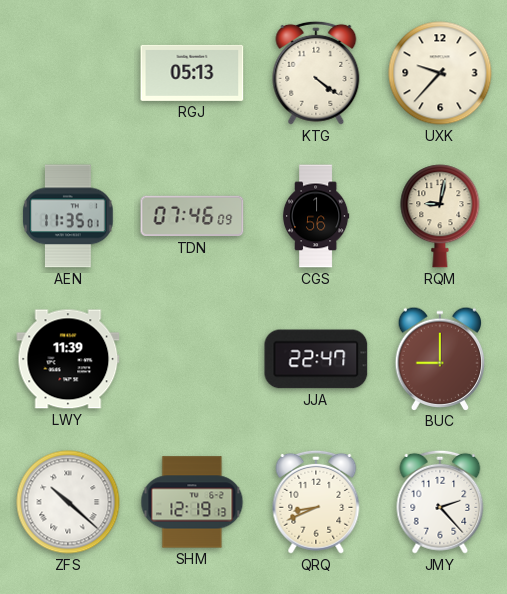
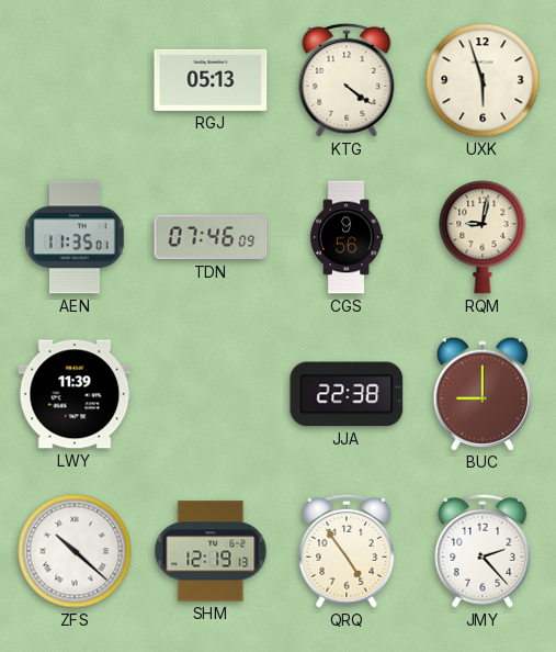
UXK: 9:37 -> 5:57 (483, 80)
CGS: 1:56 -> 9:56 (347, 237)
JJA: 22:47 -> 22:38 (347, 394)
QRQ: 8:41 -> 4:54 (347, 551)
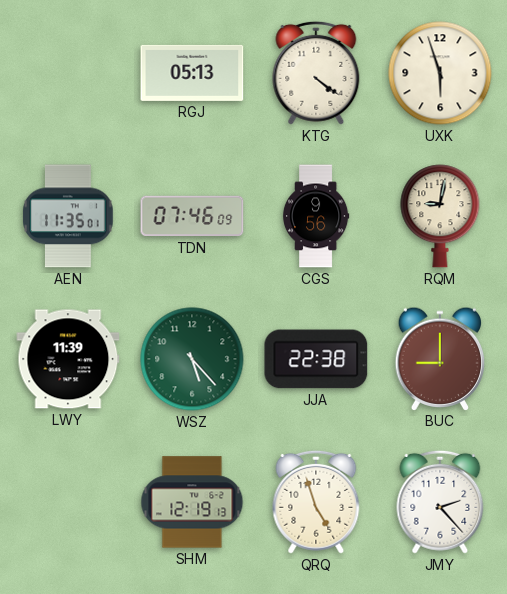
WSZ: none -> 5:23 (192, 359)
ZFS: 10:22 -> none (75, 551)
QRQ: 4:54 -> 4:57 (316, 502)
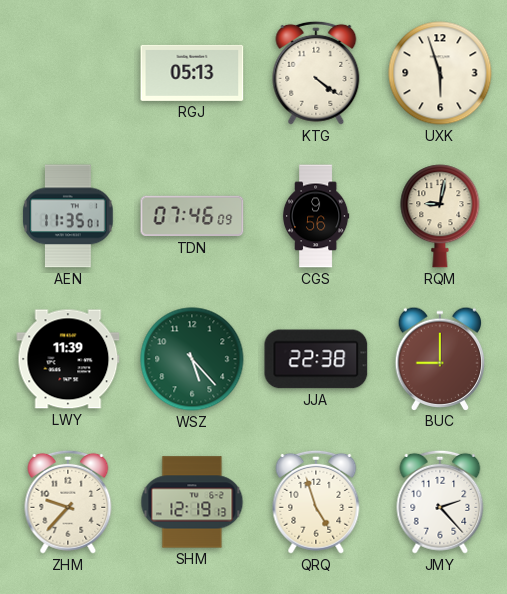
ZHM: none -> 9:37 (68, 502)
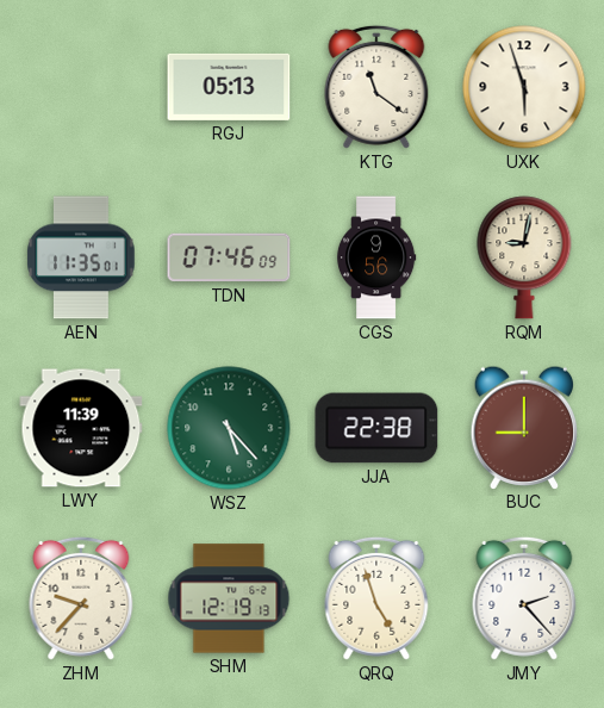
KTG: 4:21 -> 11:21 (376, 87)
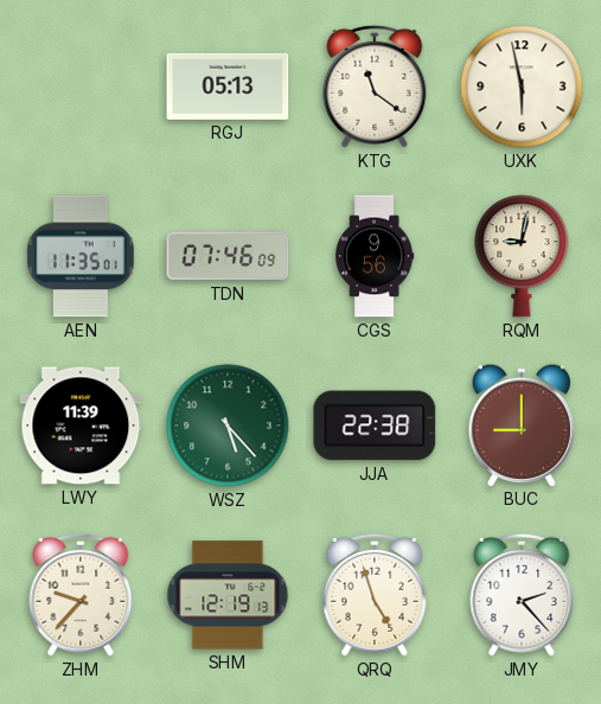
UXK: 5:57 -> 5:58 (522, 87)
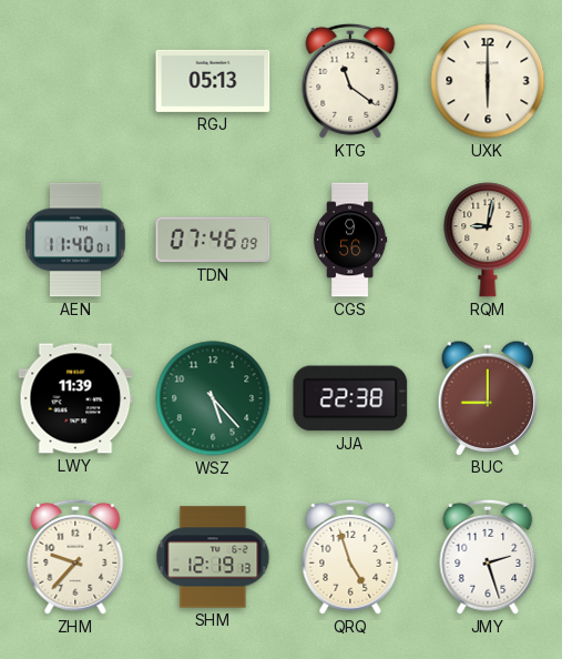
UXK: 5:58 -> 6:00 (488, 81)
AEN: 11:35 -> 11:40 (75, 240)
JMY: 2:23 -> 2:27 (488, 557)
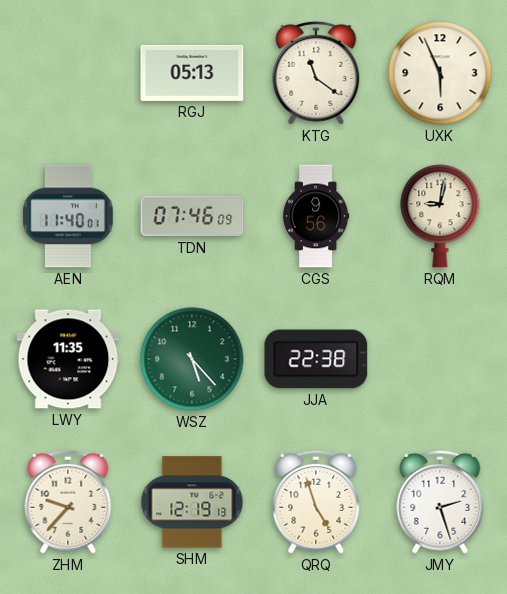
UXK: 6:00 -> 5:56 (440, 73)
LWY: 11:39 -> 11:35 (68, 359)
BUC: 9:00 -> none (488, 397)
